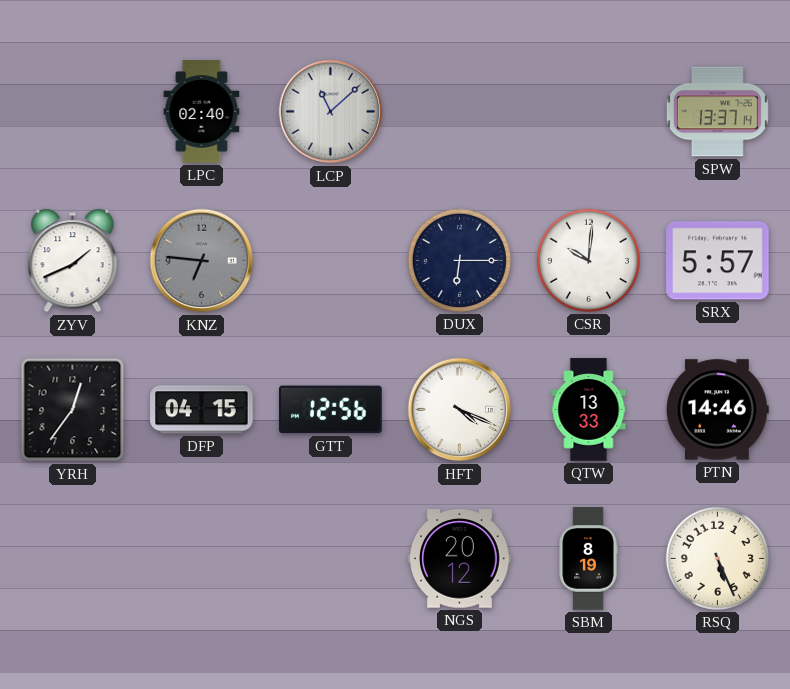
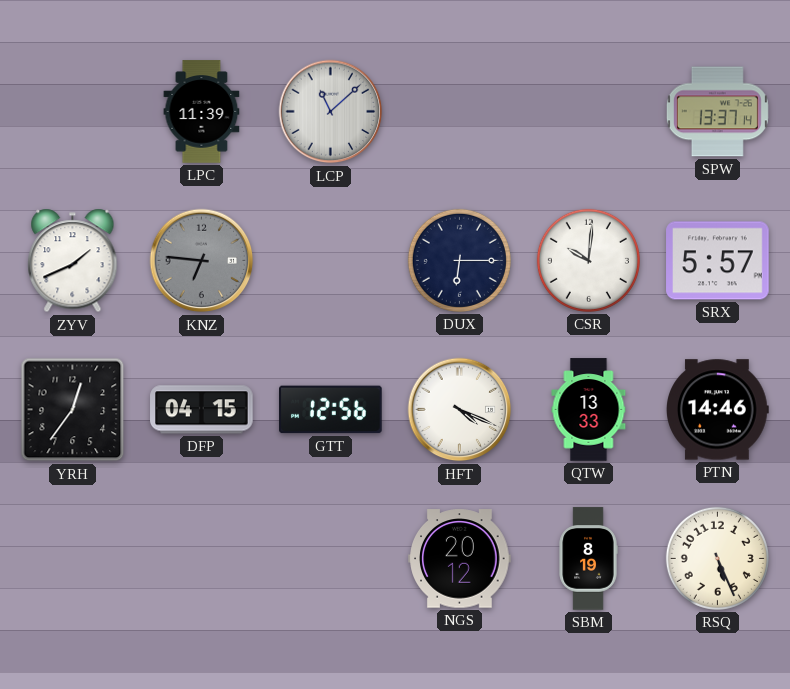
LPC: 02:40 -> 11:39 (202, 112)
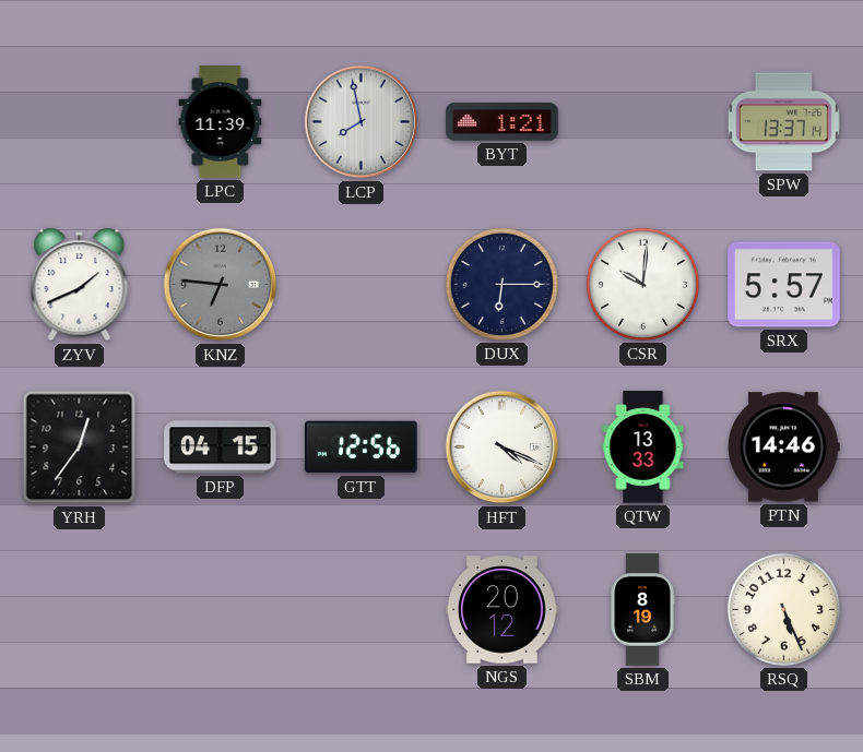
LCP: 11:08 -> 7:58 (362, 122)
BYT: none -> 1:21 (503, 122)
